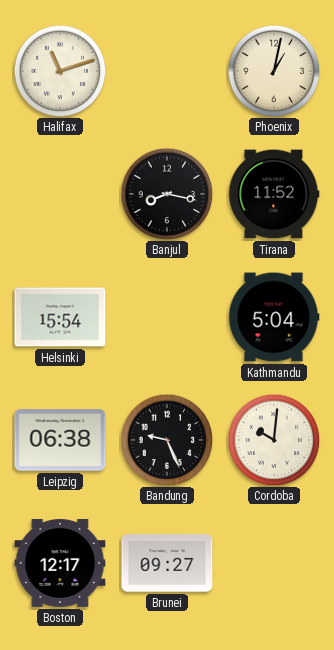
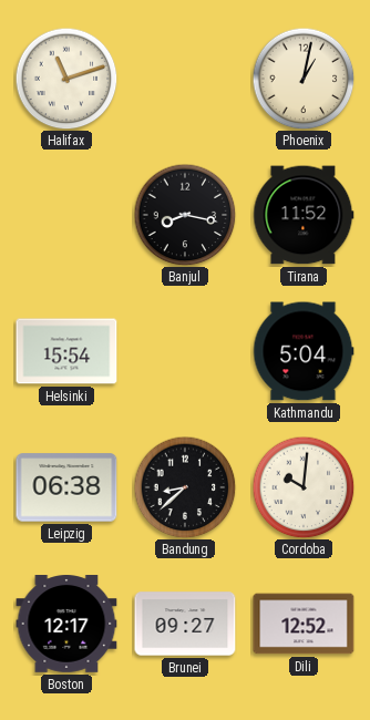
Bandung: 9:26 -> 8:38 (185, 487)
Dili: none -> 12:52 (304, 624)
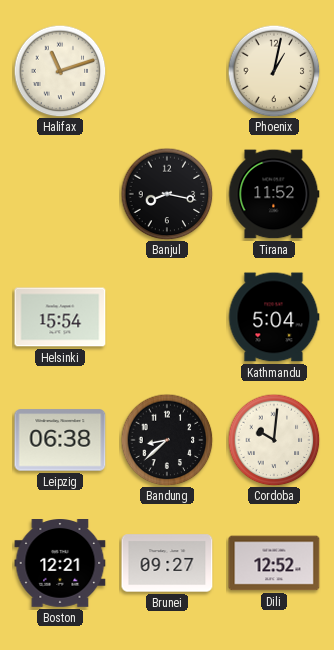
Boston: 12:17 -> 12:21 (60, 564)
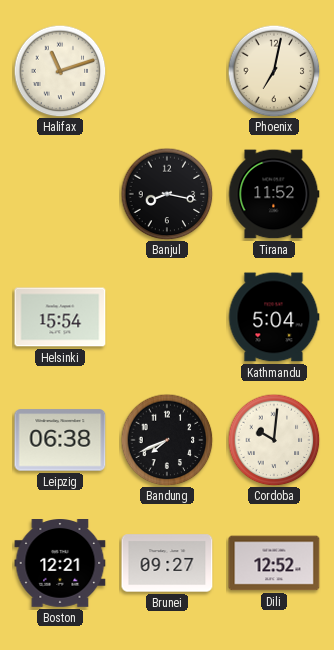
Phoenix: 1:02 -> 7:02 (274, 71)
Bandung: 8:38 -> 7:41 (167, 440)
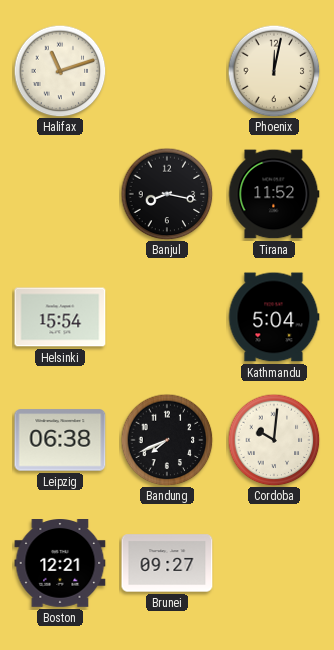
Phoenix: 7:02 -> 12:02 (274, 71)
Dili: 12:52 -> none (274, 563)
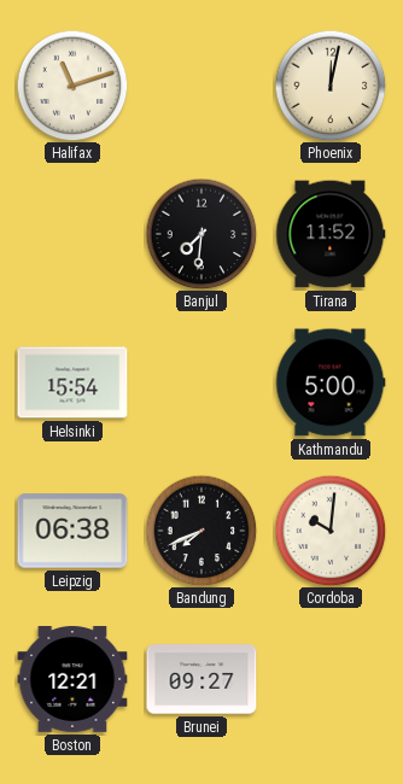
Banjul: 8:17 -> 7:31 (201, 234)
Kathmandu: 5:04 -> 5:00 (331, 382)
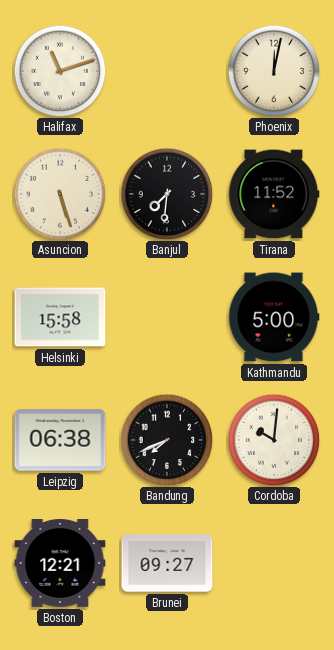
Asuncion: none -> 5:27 (60, 194)
Helsinki: 15:54 -> 15:58 (60, 317)
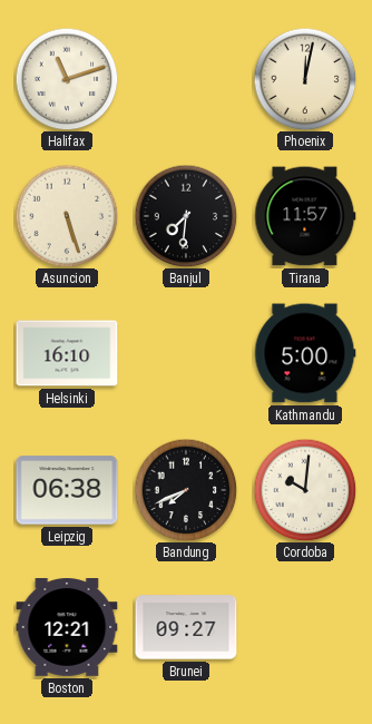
Tirana: 11:52 -> 11:57 (305, 216)
Helsinki: 15:58 -> 16:10 (67, 353)
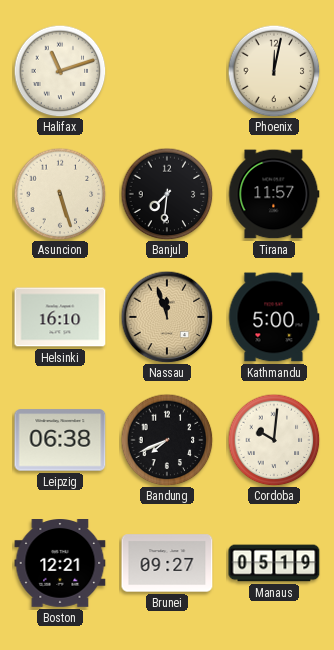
Nassau: none -> 11:57 (167, 317)
Manaus: none -> 05:19 (274, 563)
